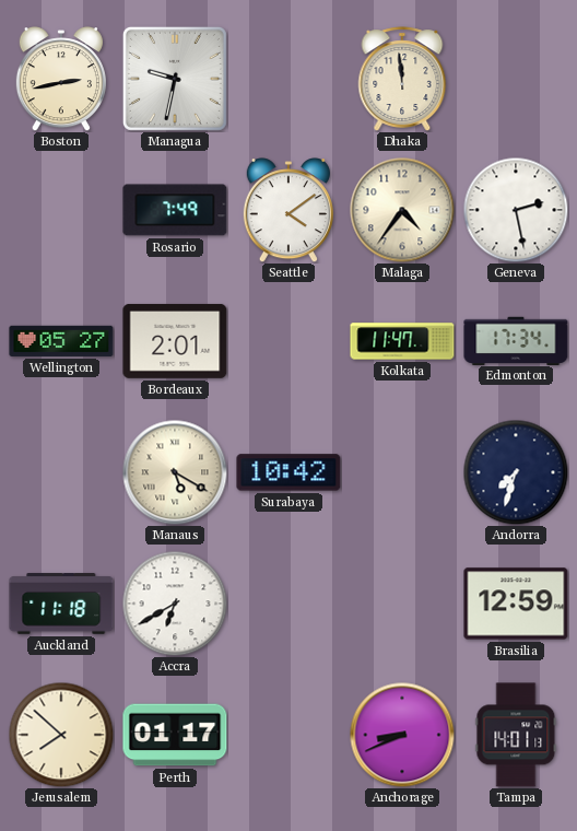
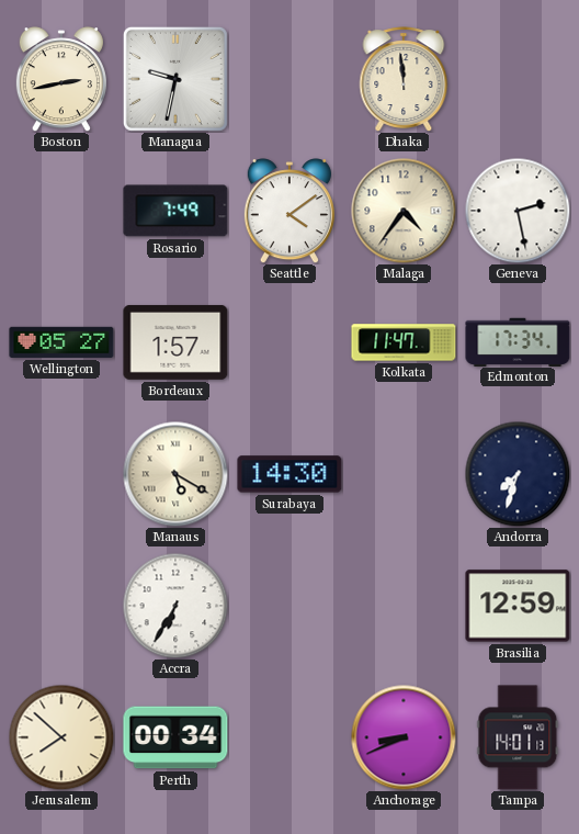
Bordeaux: 2:01 -> 1:57 (175, 342)
Surabaya: 10:42 -> 14:30 (289, 474)
Auckland: 11:18 -> none (61, 604)
Accra: 6:40 -> 6:35 (175, 606)
Perth: 01:17 -> 00:34 (175, 737)
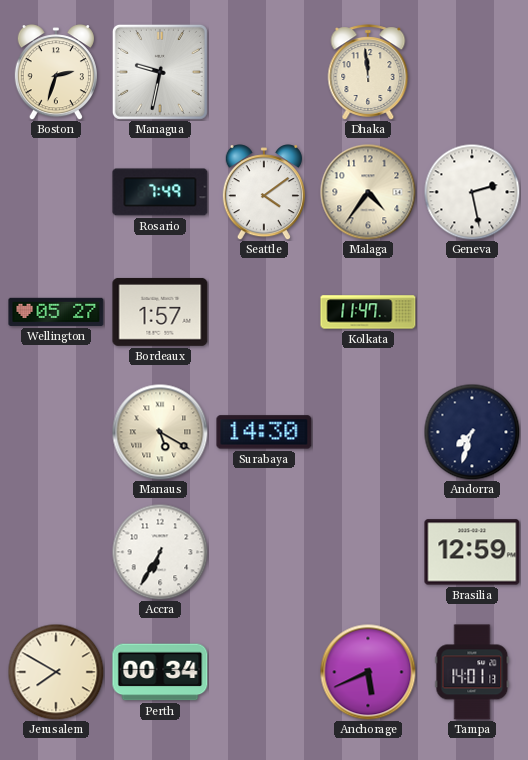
Boston: 2:43 -> 2:33 (56, 72)
Edmonton: 17:34 -> none (518, 341)
Jerusalem: 7:52 -> 7:50 (56, 672)
Anchorage: 8:41 -> 5:41 (368, 672)
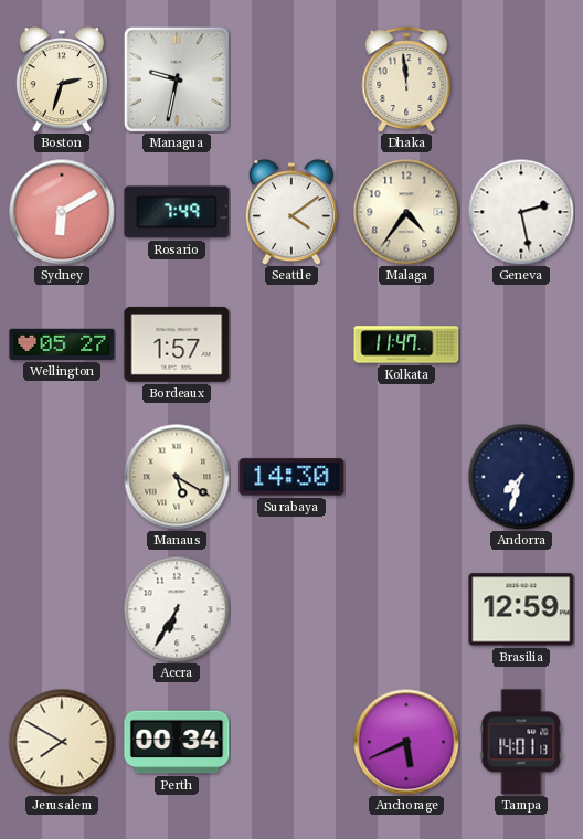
Sydney: none -> 6:10 (62, 212)
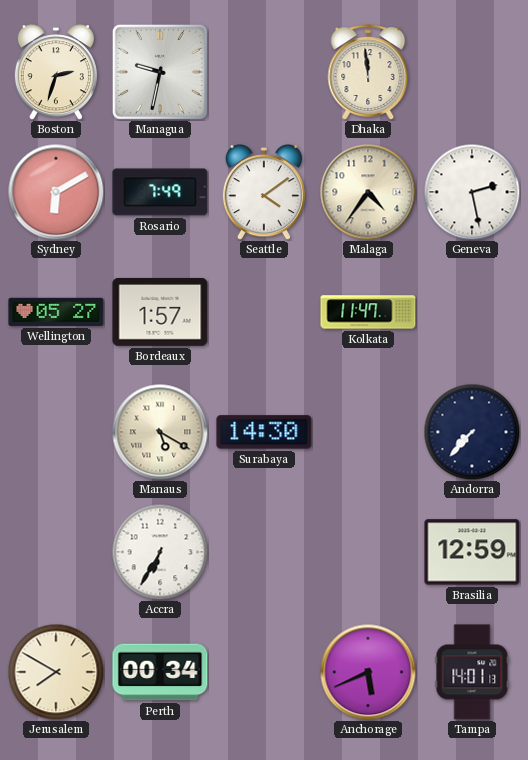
Andorra: 7:33 -> 7:37 (472, 432)
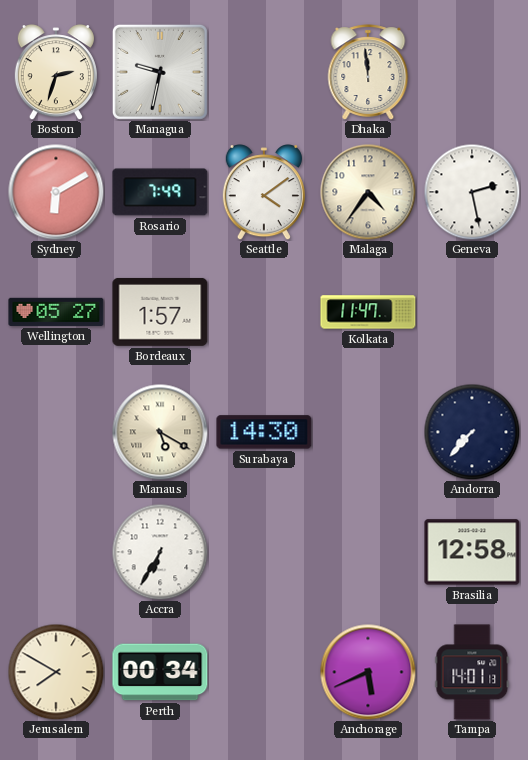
Brasilia: 12:59 -> 12:58 (472, 552)
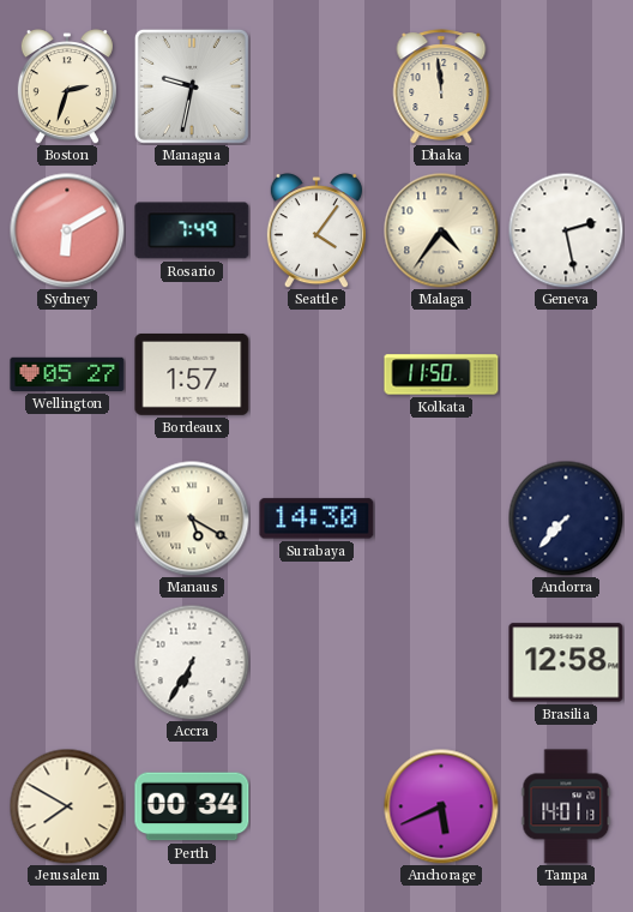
Seattle: 4:09 -> 4:06 (316, 230)
Kolkata: 11:47 -> 11:50 (441, 374)
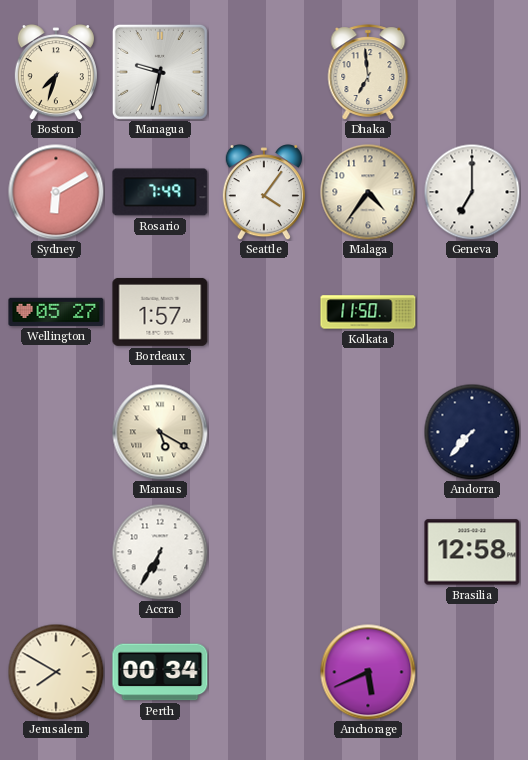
Boston: 2:33 -> 7:33 (56, 72)
Dhaka: 11:59 -> 6:59 (368, 72)
Geneva: 2:28 -> 7:00 (472, 192)
Surabaya: 14:30 -> none (316, 518)
Tampa: 14:01 -> none (566, 806)
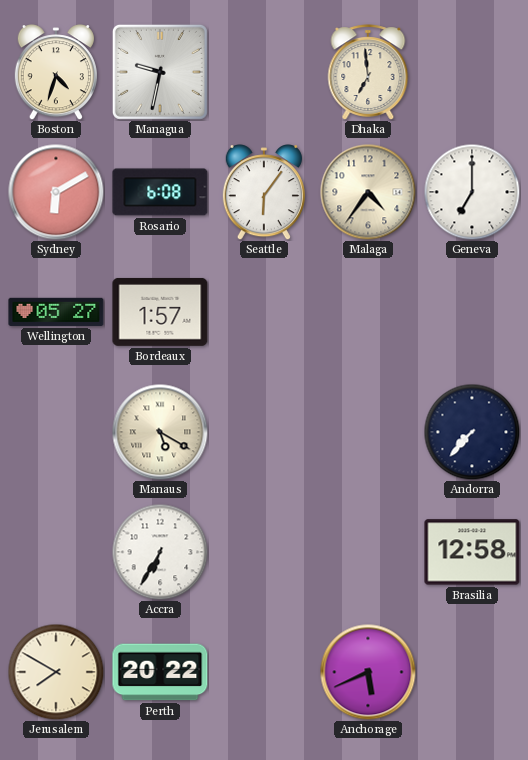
Boston: 7:33 -> 4:33 (56, 72)
Rosario: 7:49 -> 6:08 (160, 192)
Seattle: 4:06 -> 6:06 (264, 192)
Kolkata: 11:50 -> none (368, 312)
Perth: 00:34 -> 20:22 (160, 672)
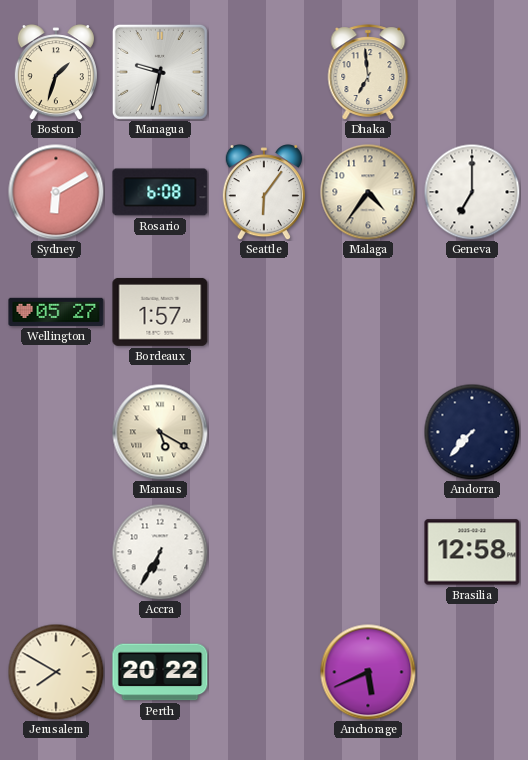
Boston: 4:33 -> 1:33 (56, 72)
